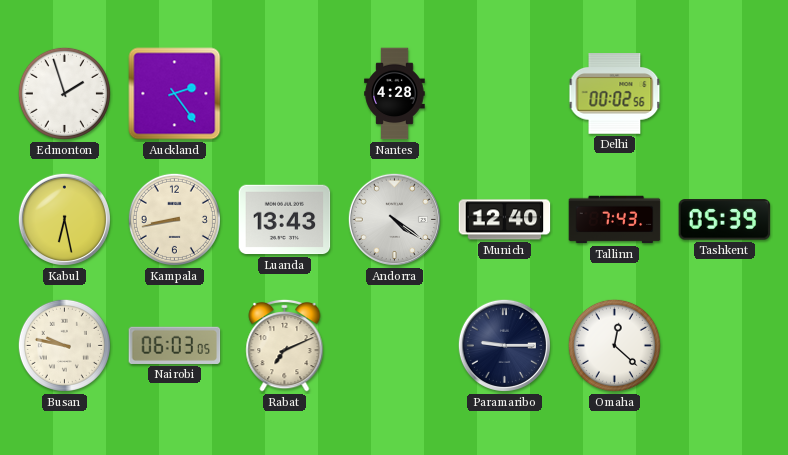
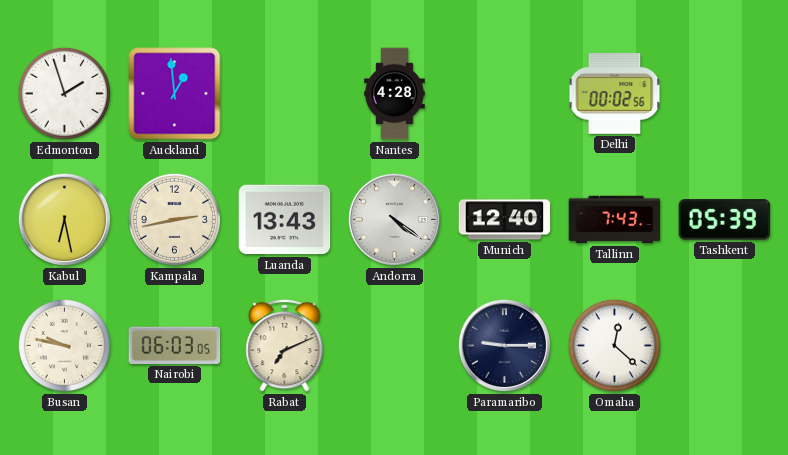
Auckland: 2:24 -> 12:59 (175, 94)
Kampala: 8:43 -> 2:43 (174, 219)
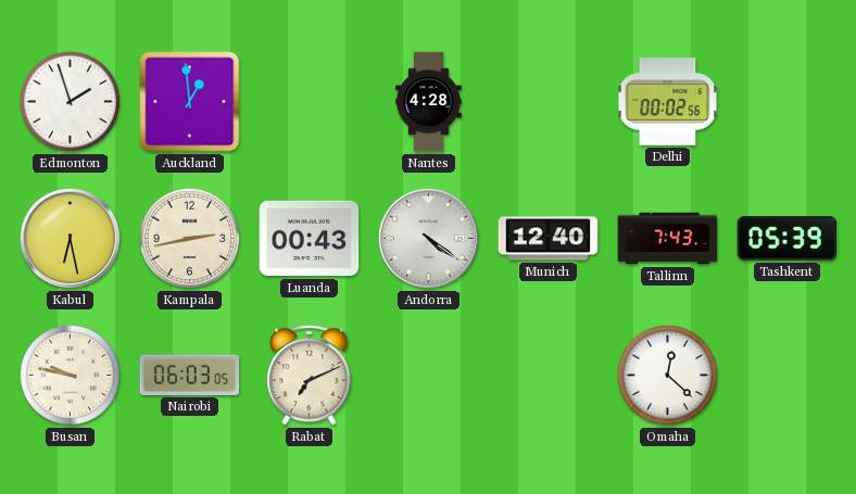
Luanda: 13:43 -> 00:43 (310, 239)
Paramaribo: 9:15 -> none (504, 345)
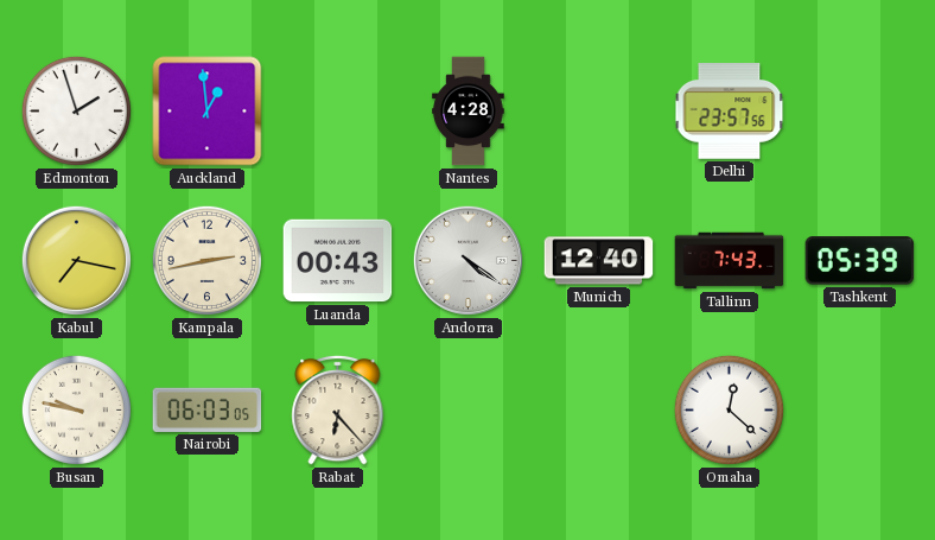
Delhi: 00:02 -> 23:57 (730, 112)
Kabul: 6:28 -> 7:17 (76, 260)
Rabat: 7:11 -> 6:23 (338, 409)
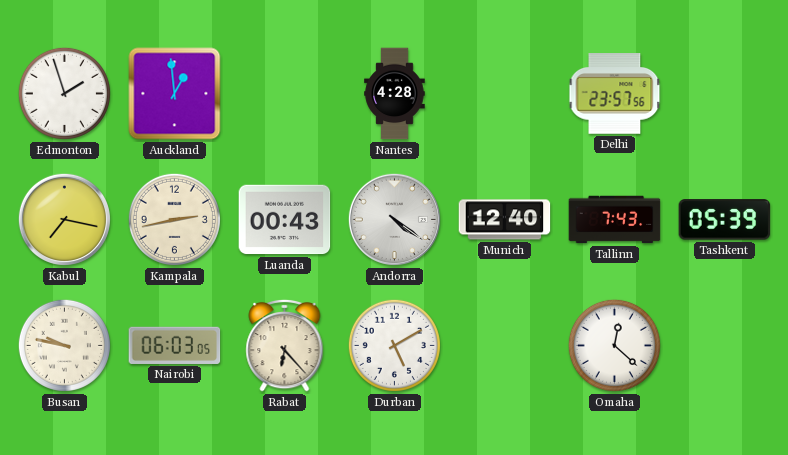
Durban: none -> 5:10 (394, 345)
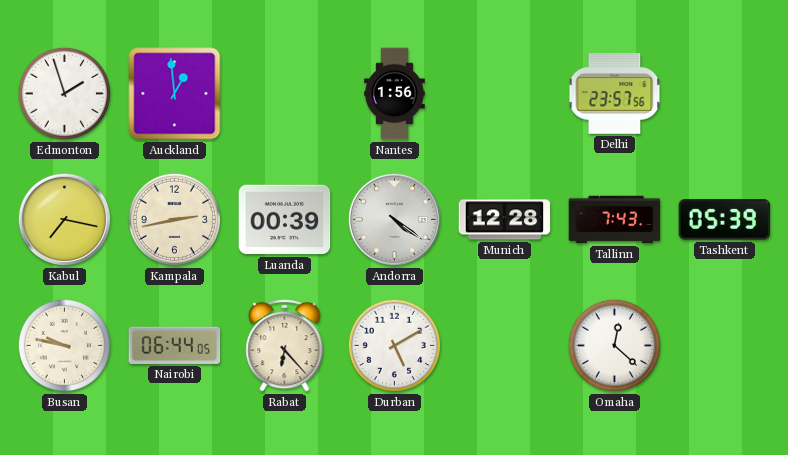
Nantes: 4:28 -> 1:56 (395, 94)
Luanda: 00:43 -> 00:39 (285, 220)
Munich: 12:40 -> 12:28 (505, 220)
Nairobi: 06:03 -> 06:44 (175, 345)
